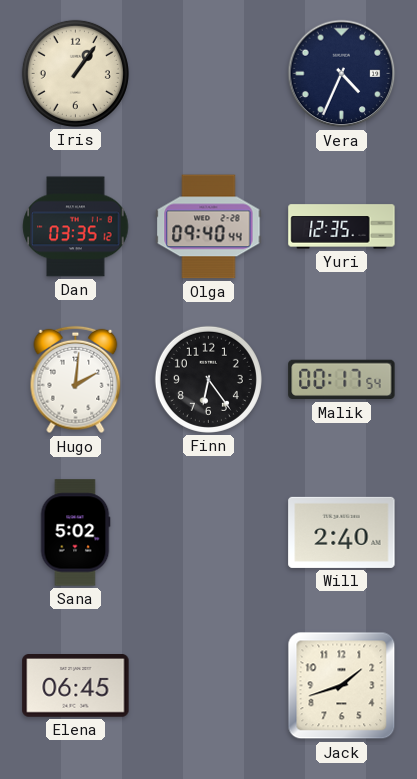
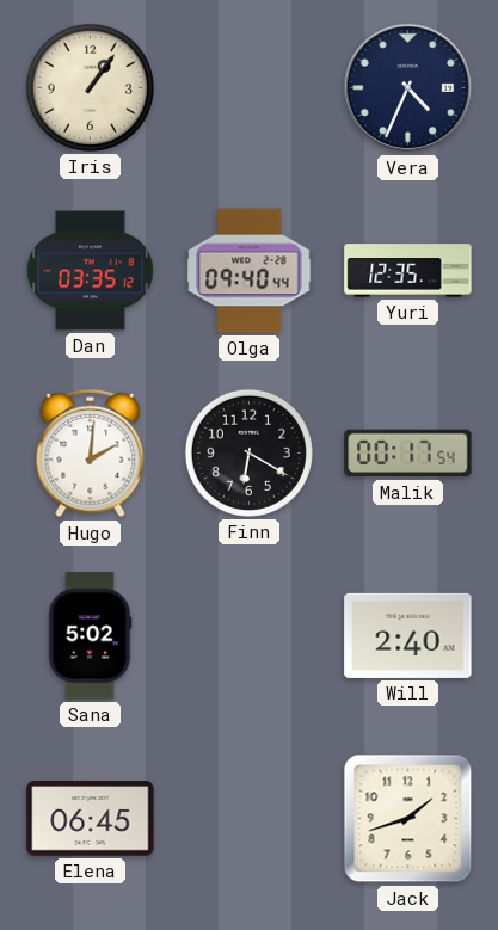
Finn: 6:24 -> 6:20 (248, 452)
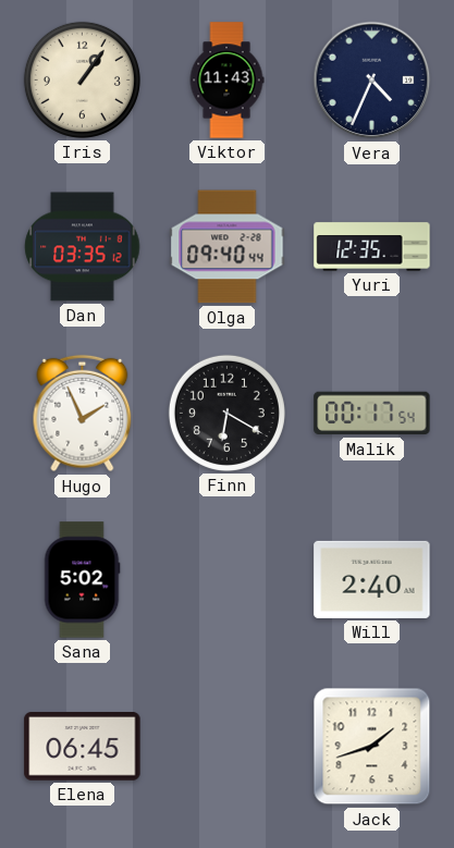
Viktor: none -> 11:43 (226, 81)
Hugo: 2:01 -> 1:56 (83, 414)
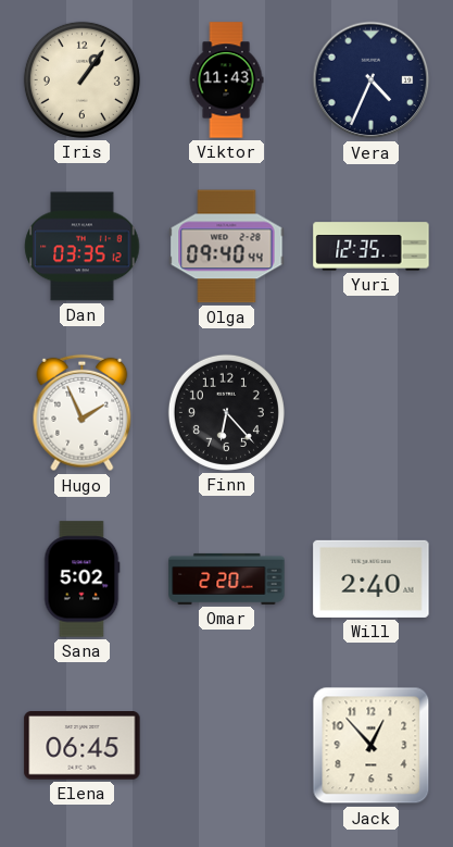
Finn: 6:20 -> 6:23 (226, 412)
Malik: 00:17 -> none (372, 414)
Omar: none -> 2:20 (227, 578)
Jack: 1:42 -> 12:53 (372, 746)
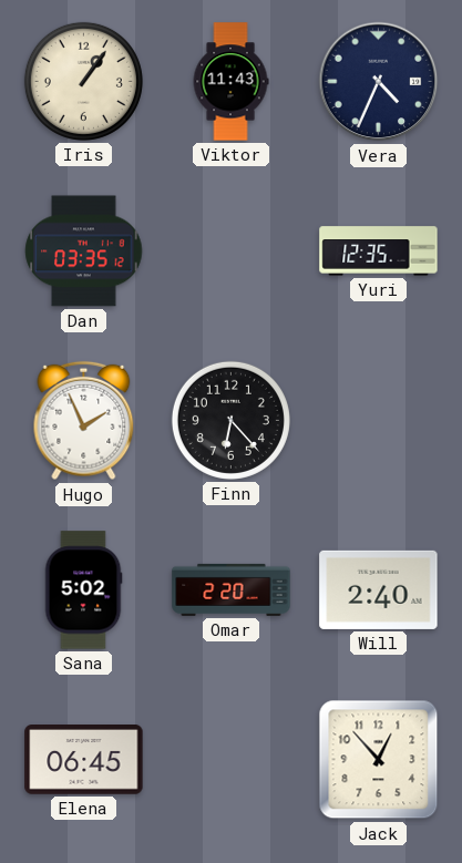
Olga: 09:40 -> none (227, 247)
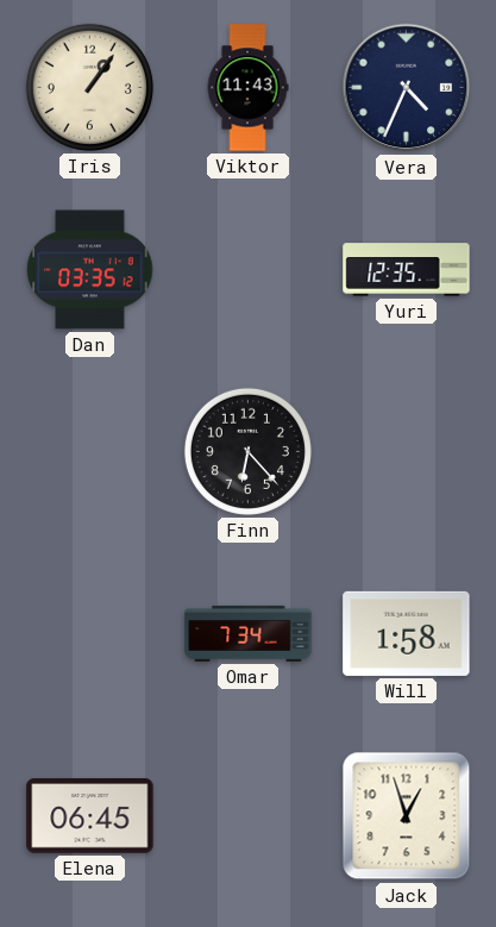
Hugo: 1:56 -> none (84, 421)
Sana: 5:02 -> none (83, 590)
Omar: 2:20 -> 7:34 (249, 633)
Will: 2:40 -> 1:58 (407, 633)
Jack: 12:53 -> 12:57 (407, 816)
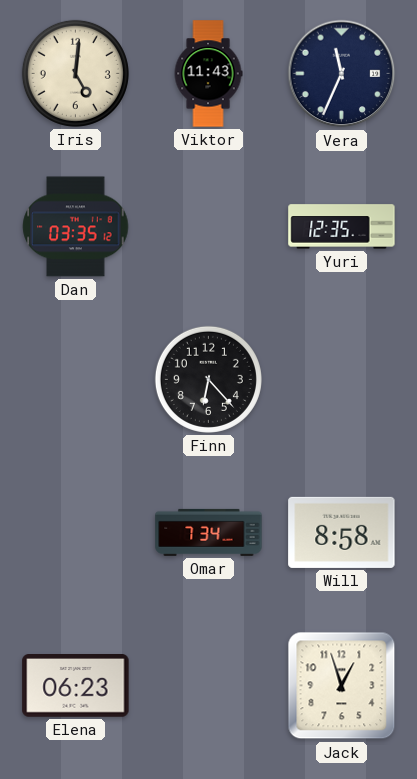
Iris: 1:06 -> 5:01 (75, 73)
Vera: 4:34 -> 11:34 (342, 74)
Will: 1:58 -> 8:58 (342, 532)
Elena: 06:45 -> 06:23 (76, 686)
